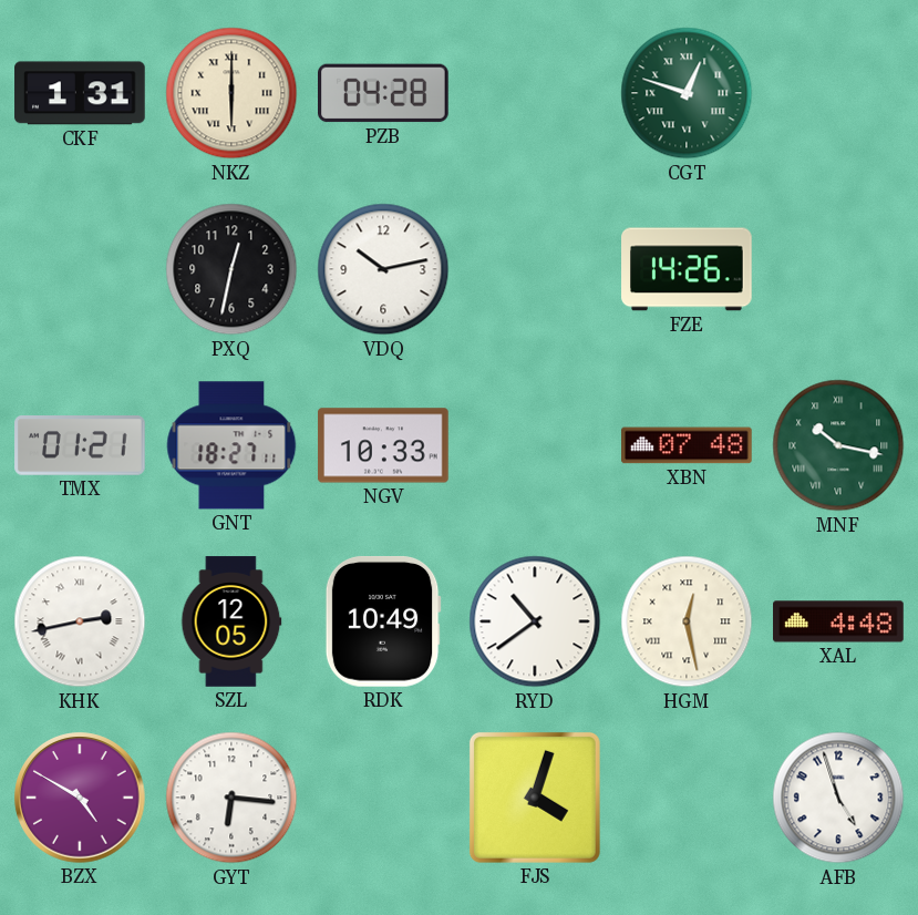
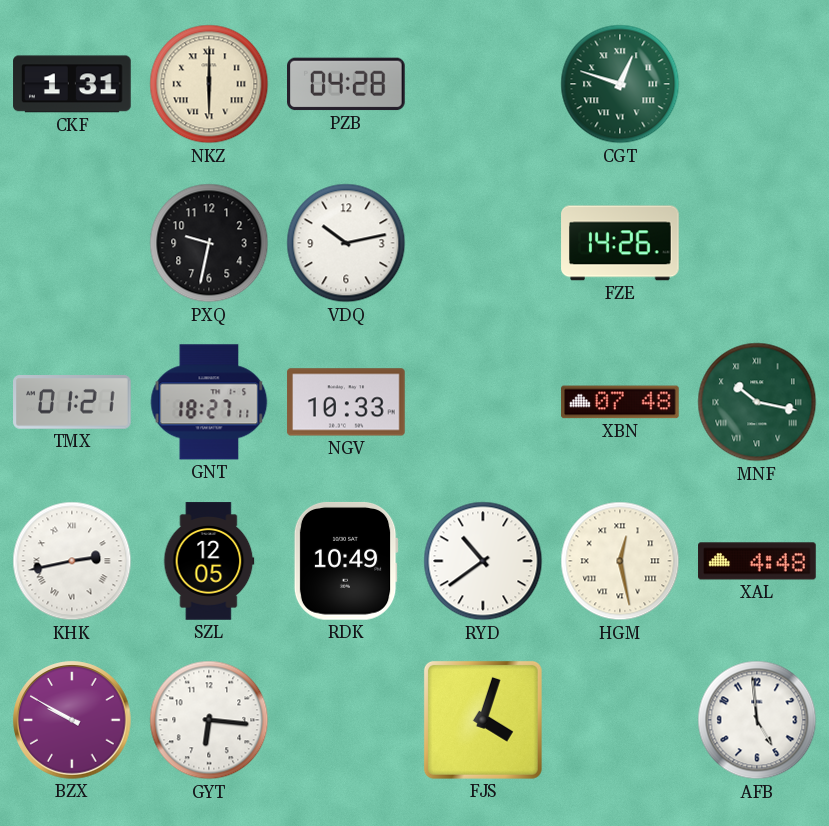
PXQ: 12:32 -> 9:32 (209, 243)
BZX: 4:50 -> 9:50 (72, 720)
AFB: 4:57 -> 4:59 (757, 720)
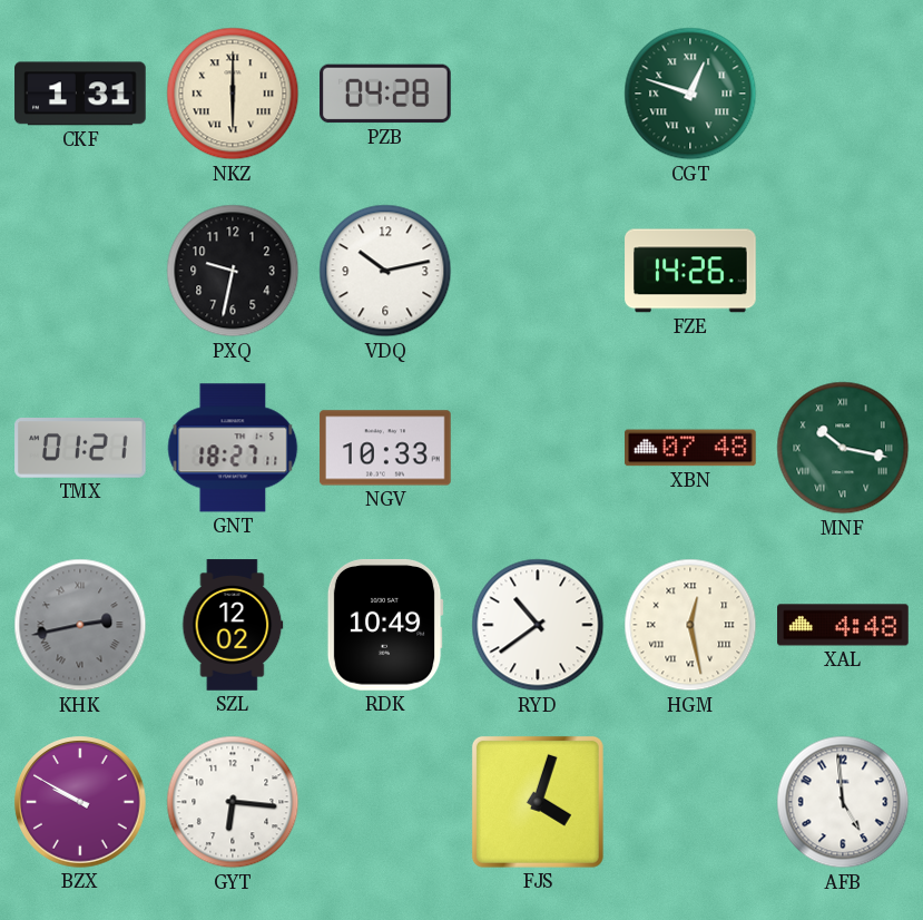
KHK dial: white -> grey (80, 625)
SZL: 12:05 -> 12:02 (233, 625)
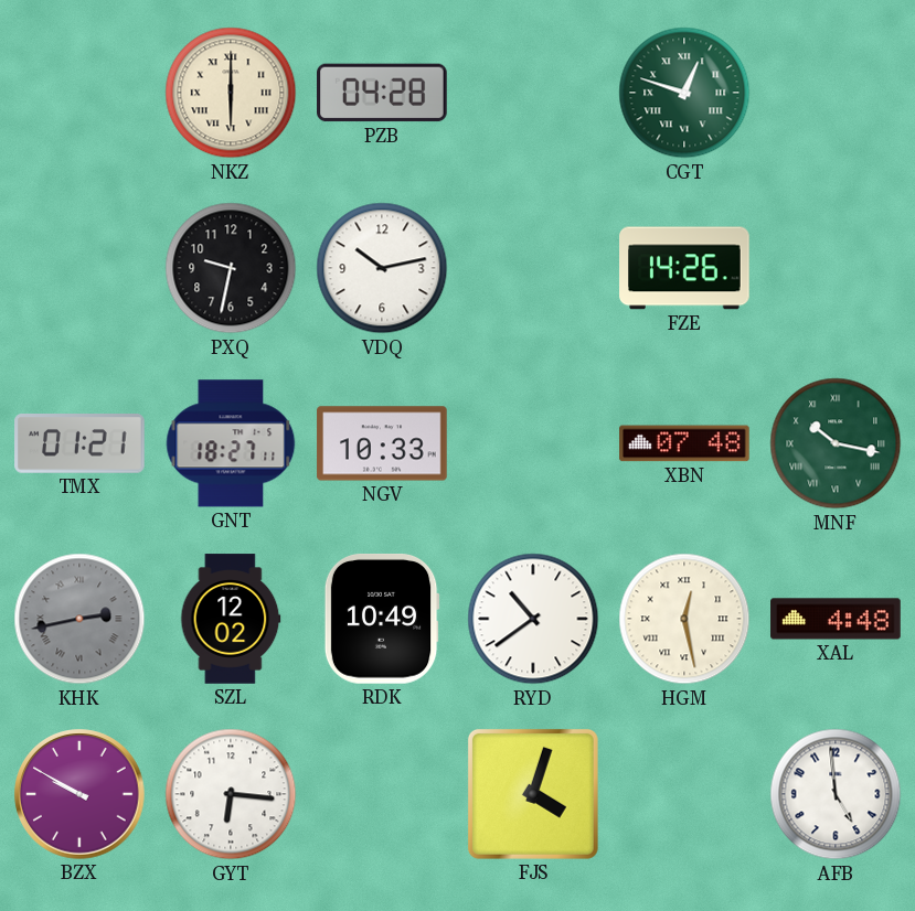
CKF: 1:31 -> none (80, 94)
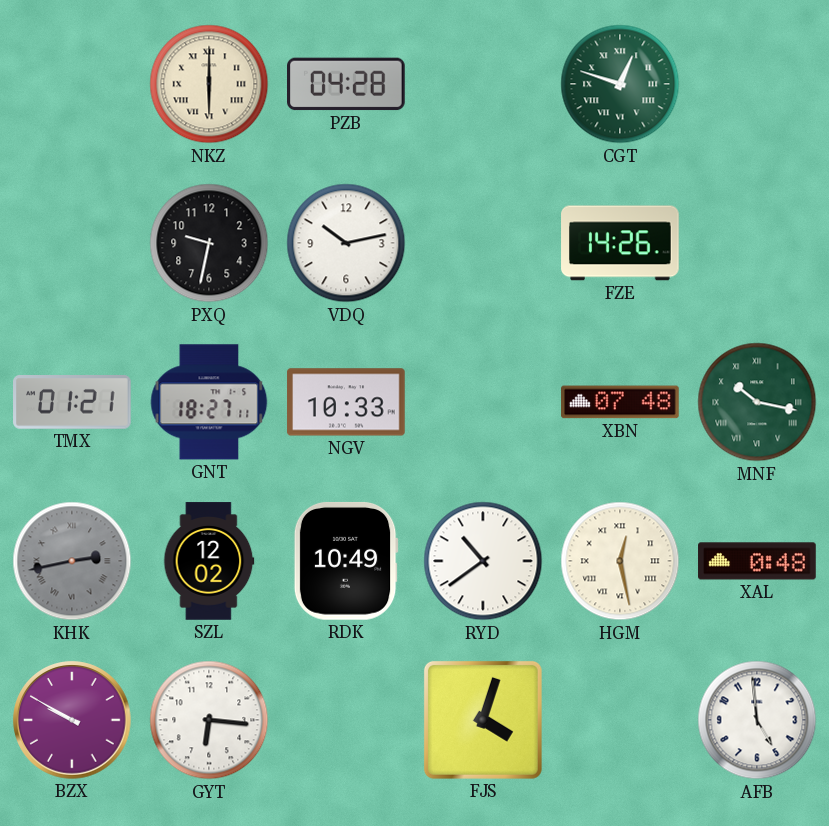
XAL: 4:48 -> 0:48 (757, 561)
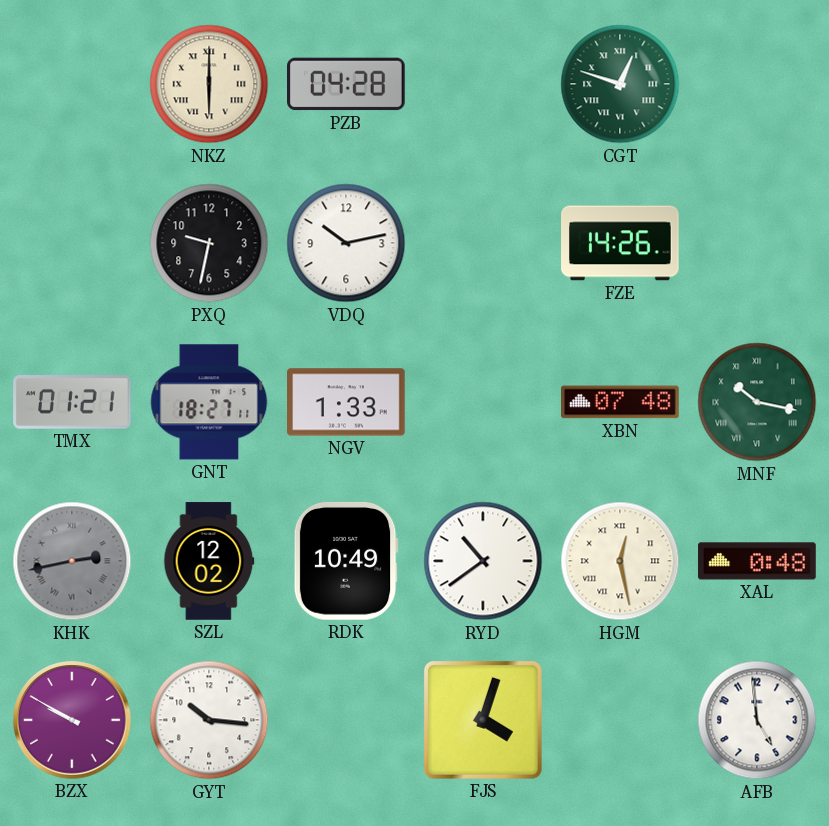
NGV: 10:33 -> 1:33 (346, 402)
GYT: 6:16 -> 10:16 (209, 720)
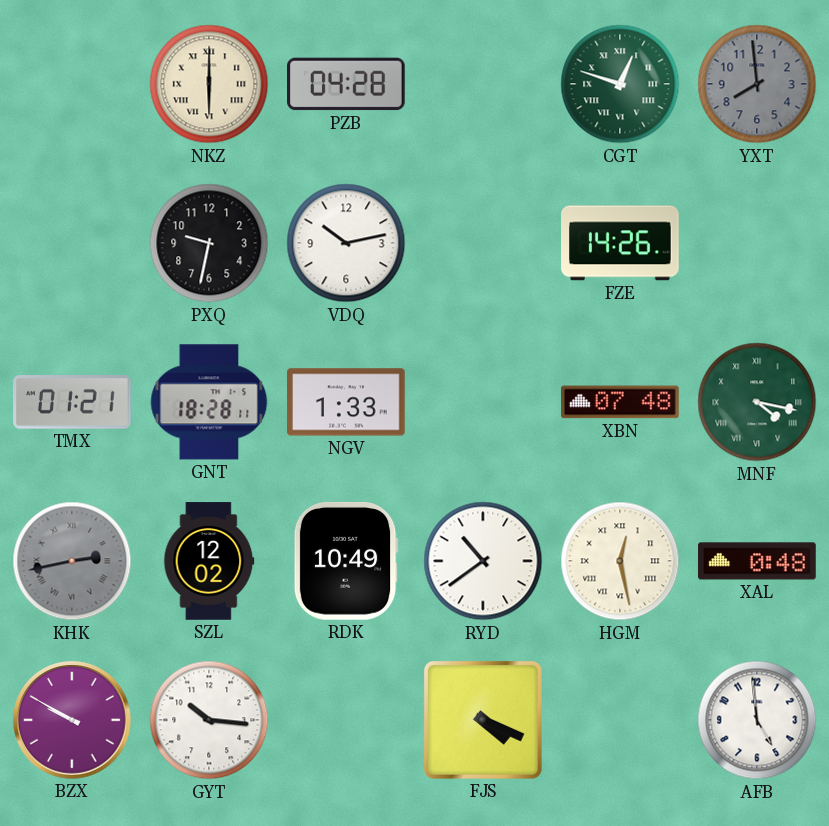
YXT: none -> 7:59 (757, 84)
GNT: 18:27 -> 18:28 (209, 402)
MNF: 10:17 -> 4:17 (757, 402)
FJS: 4:03 -> 4:19 (483, 720)
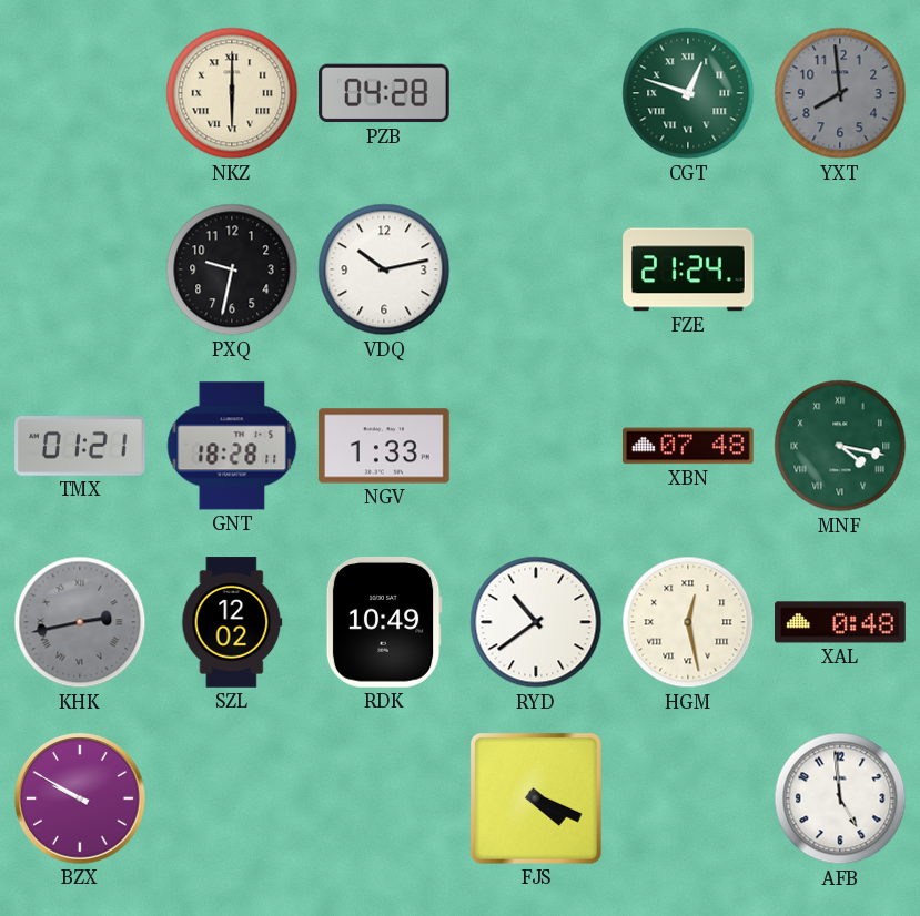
FZE: 14:26 -> 21:24 (688, 269)
GYT: 10:16 -> none (209, 720)
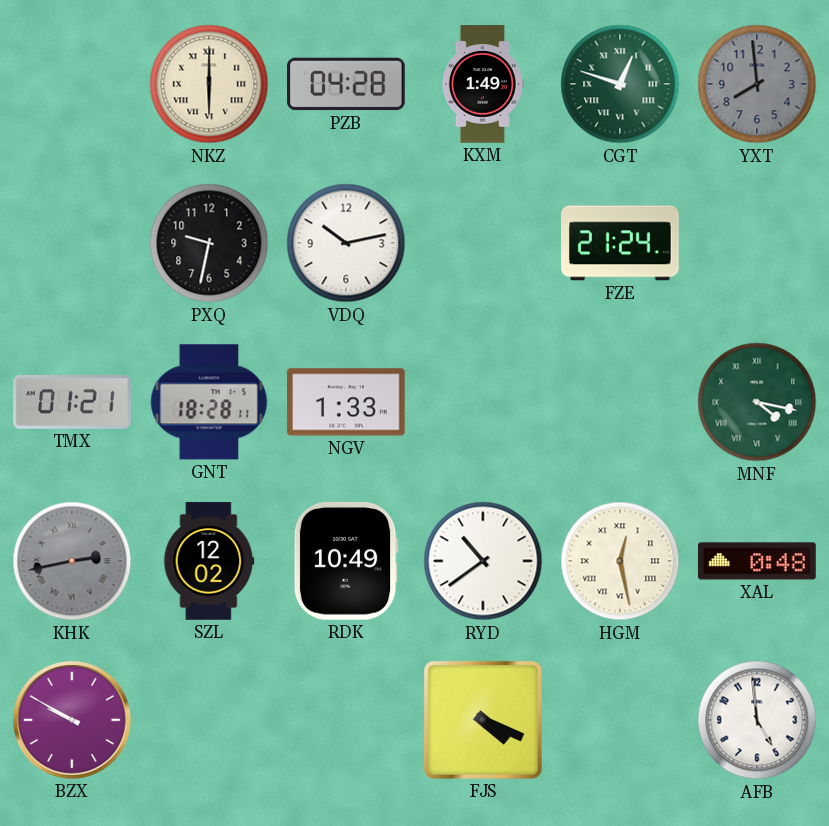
KXM: none -> 1:49 (483, 84)
XBN: 07:48 -> none (688, 446)
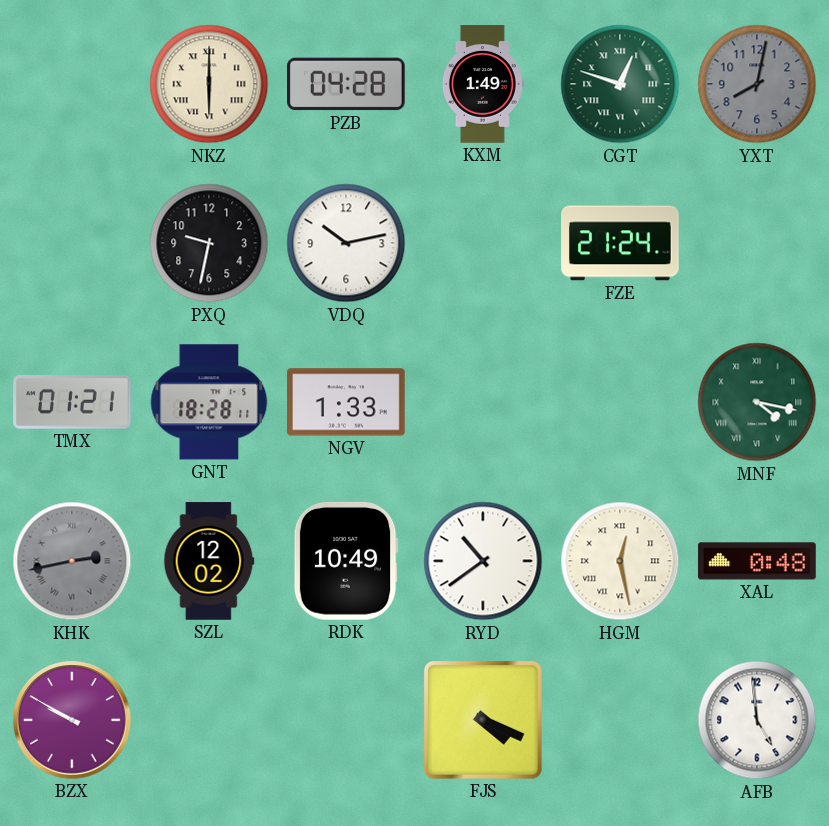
YXT: 7:59 -> 8:02 (757, 84)
